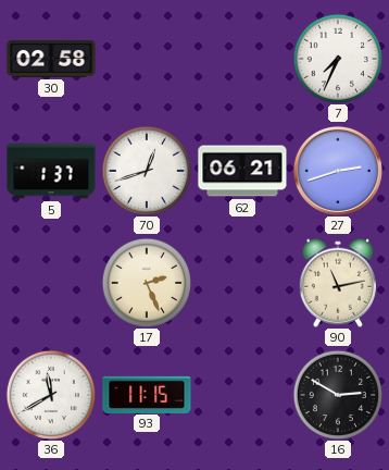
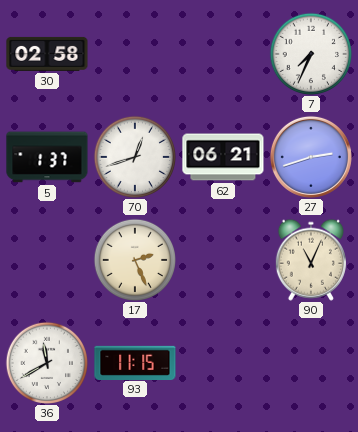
90: 11:13 -> 11:04 (311, 260)
16: 2:50 -> none (337, 394)
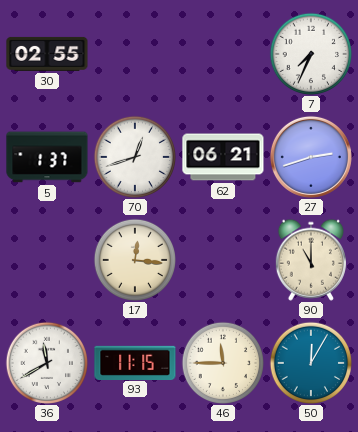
30: 02:58 -> 02:55 (47, 54)
17: 2:26 -> 12:16 (134, 259)
90: 11:04 -> 11:00 (311, 260)
46: none -> 11:45 (222, 362)
50: none -> 12:05 (310, 362)
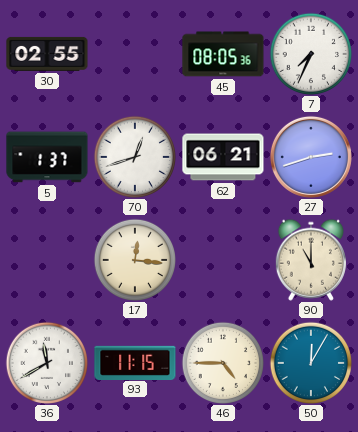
45: none -> 08:05 (223, 54)
46: 11:45 -> 4:45 (222, 362)
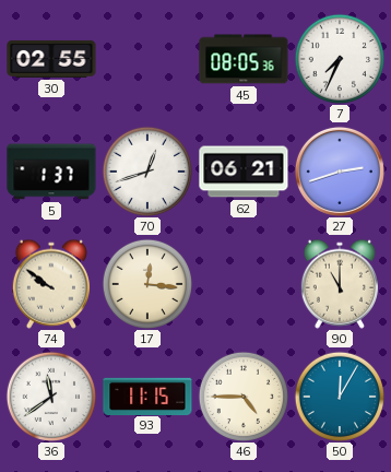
74: none -> 9:51 (51, 284)
36: 11:40 -> 11:39 (50, 396)
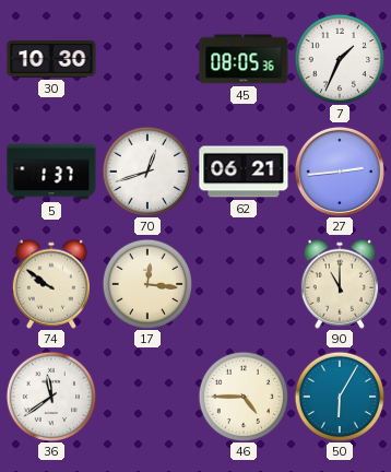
30: 02:55 -> 10:30 (51, 59)
7: 7:34 -> 1:34 (339, 58)
27: 2:42 -> 2:44 (340, 172)
93: 11:15 -> none (147, 396)
50: 12:05 -> 6:05 (339, 396)
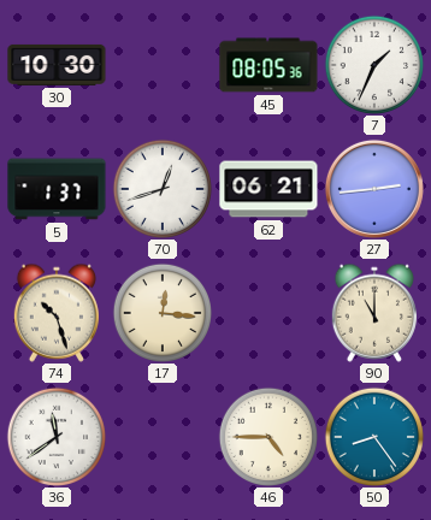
74: 9:51 -> 10:27 (57, 313)
50: 6:05 -> 8:24 (373, 436)
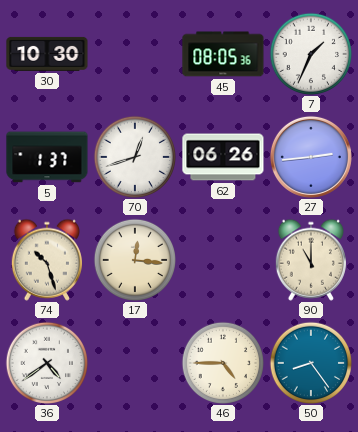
62: 06:21 -> 06:26 (223, 157)
36: 11:39 -> 4:39 (46, 362)
